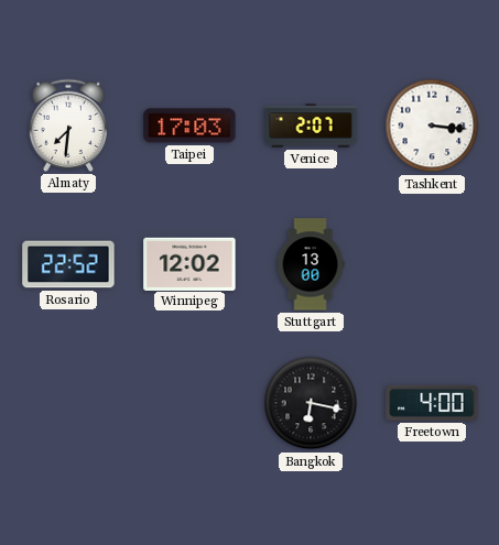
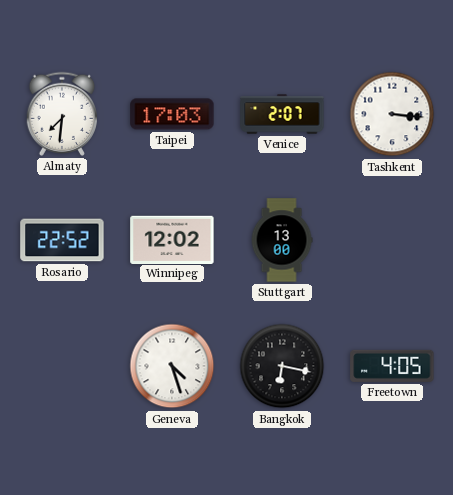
Geneva: none -> 4:27 (172, 366)
Freetown: 4:00 -> 4:05 (392, 366)
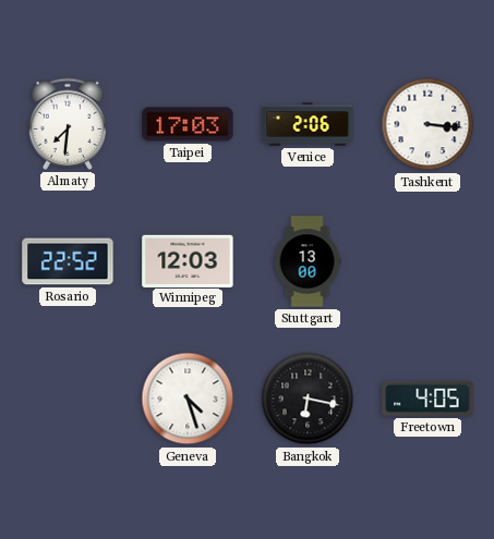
Venice: 2:07 -> 2:06 (308, 124)
Winnipeg: 12:02 -> 12:03 (188, 260)
